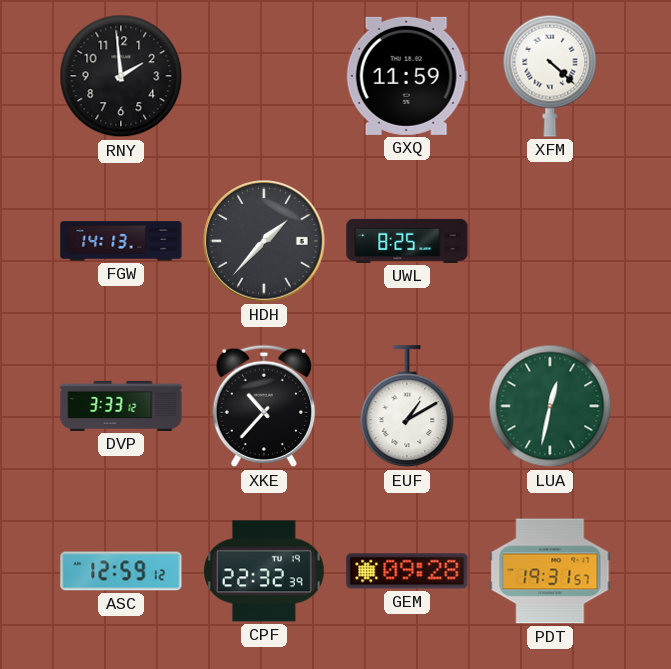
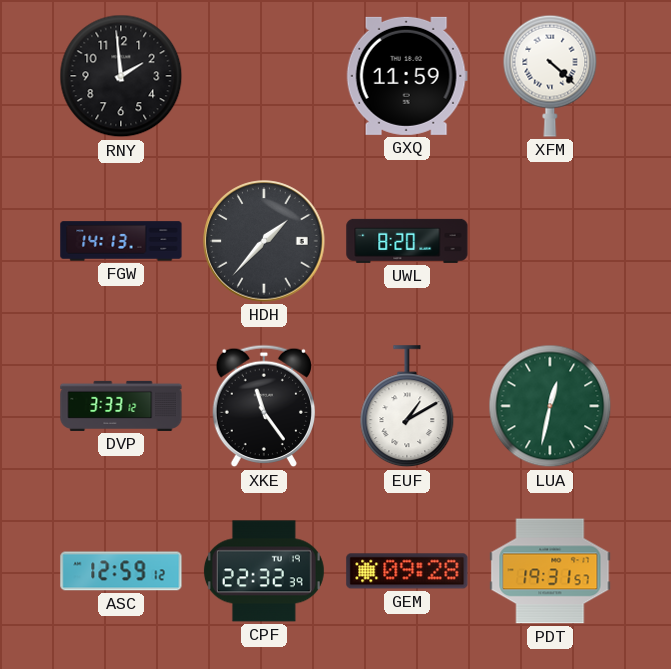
UWL: 8:25 -> 8:20 (407, 241)
XKE: 10:37 -> 11:24 (263, 406)
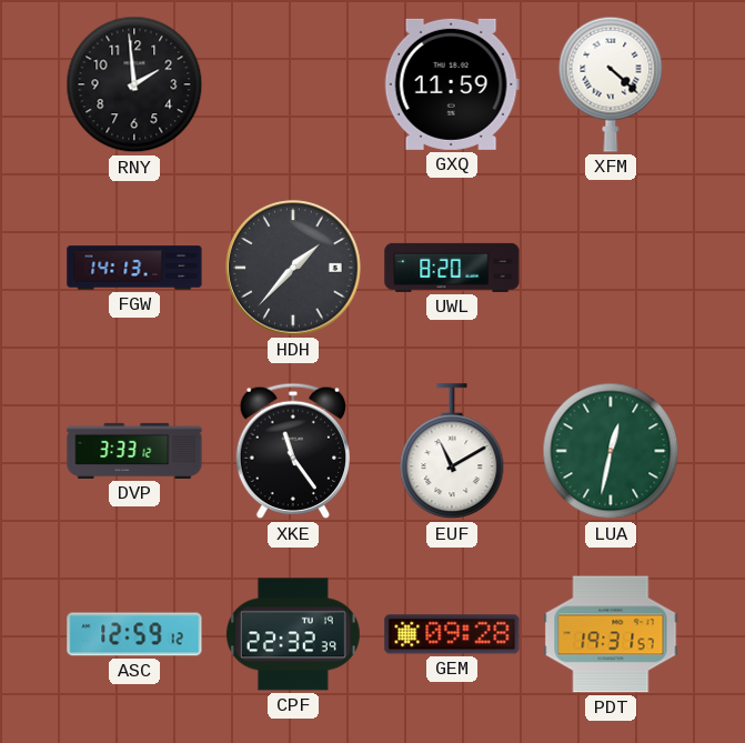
EUF: 1:10 -> 11:10 (452, 452)
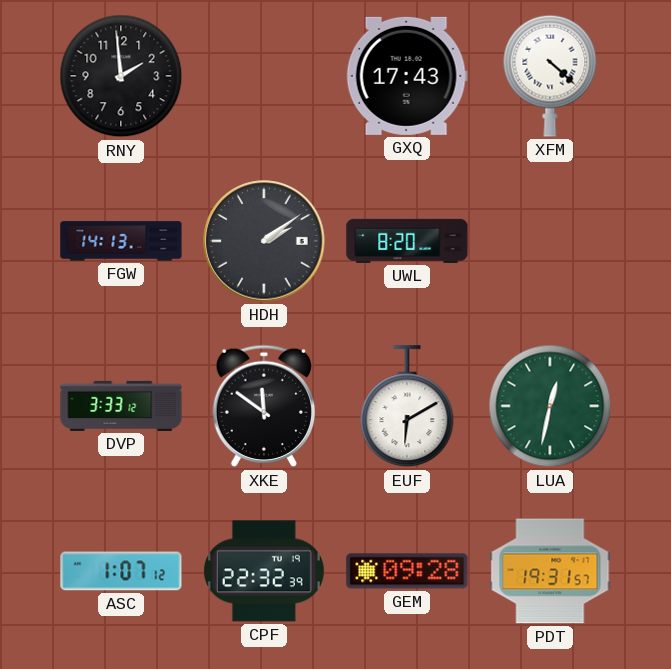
GXQ: 11:59 -> 17:43 (407, 76)
HDH: 1:37 -> 2:09 (264, 241)
XKE: 11:24 -> 11:51 (263, 406)
EUF: 11:10 -> 6:10 (407, 407)
ASC: 12:59 -> 1:07 (121, 571)
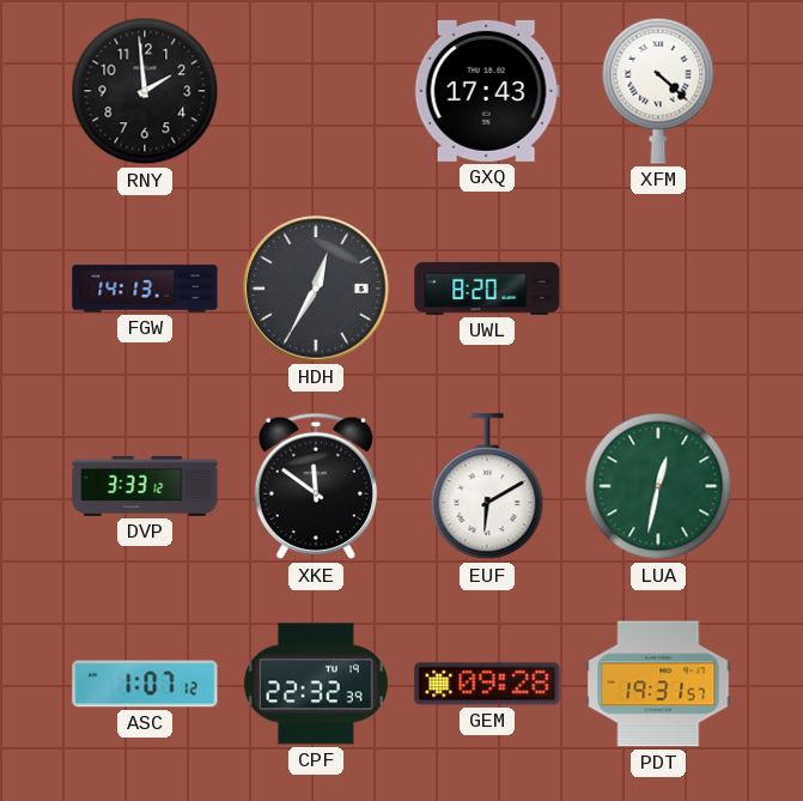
HDH: 2:09 -> 12:35 (316, 289)
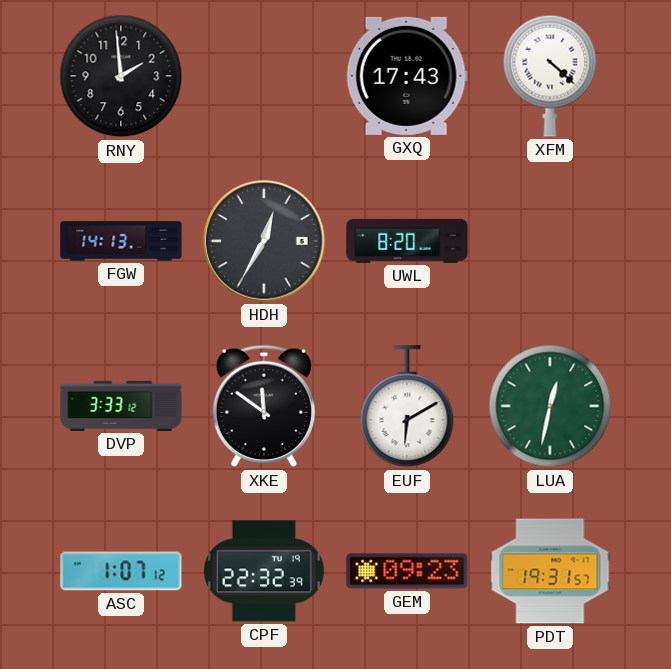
GEM: 09:28 -> 09:23 (407, 571)
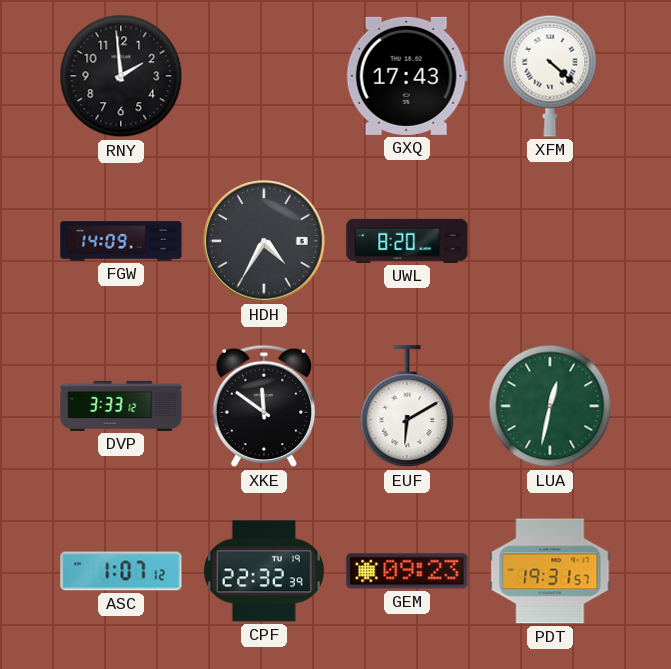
FGW: 14:13 -> 14:09 (121, 241)
HDH: 12:35 -> 4:35 (264, 241)
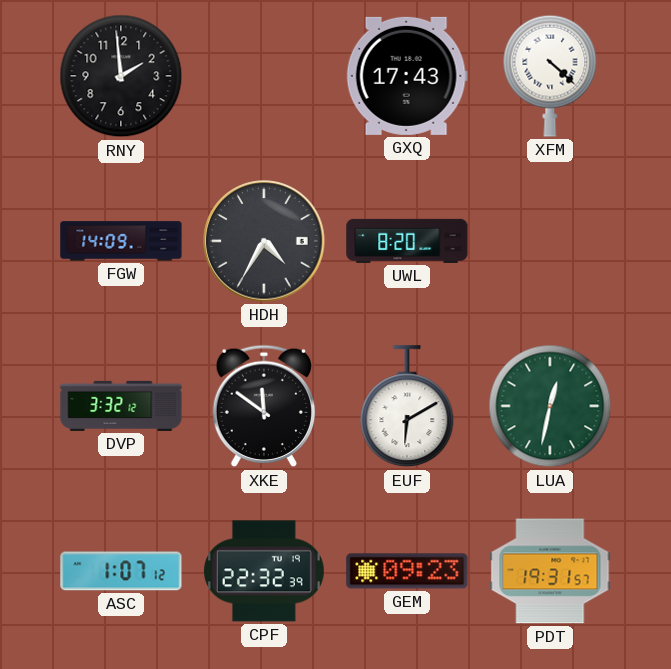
DVP: 3:33 -> 3:32 (121, 406)
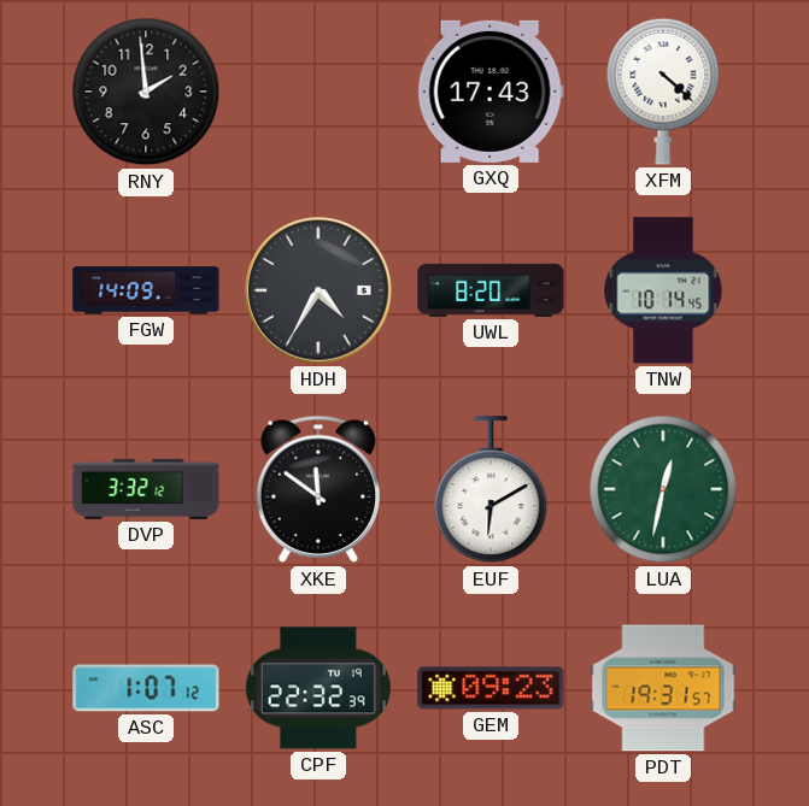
TNW: none -> 10:14 (663, 290)
